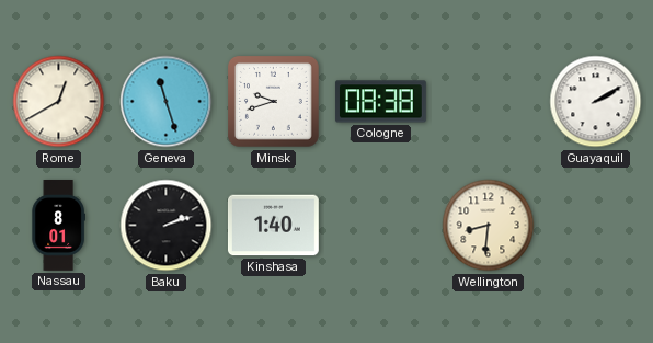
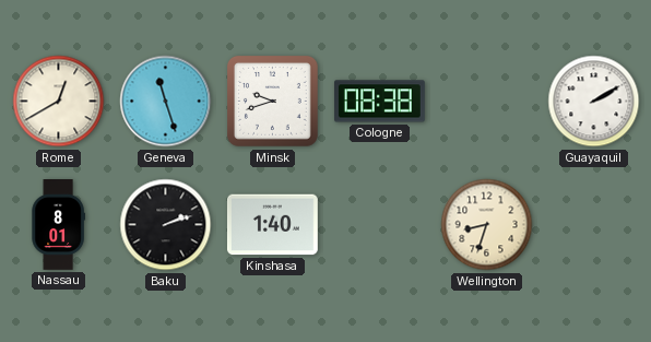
Wellington: 8:31 -> 8:33 (487, 225)
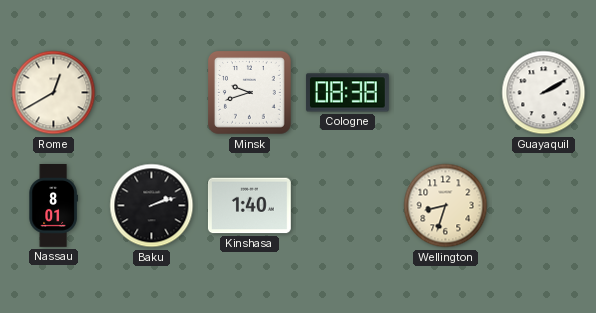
Geneva: 11:27 -> none (166, 102)
